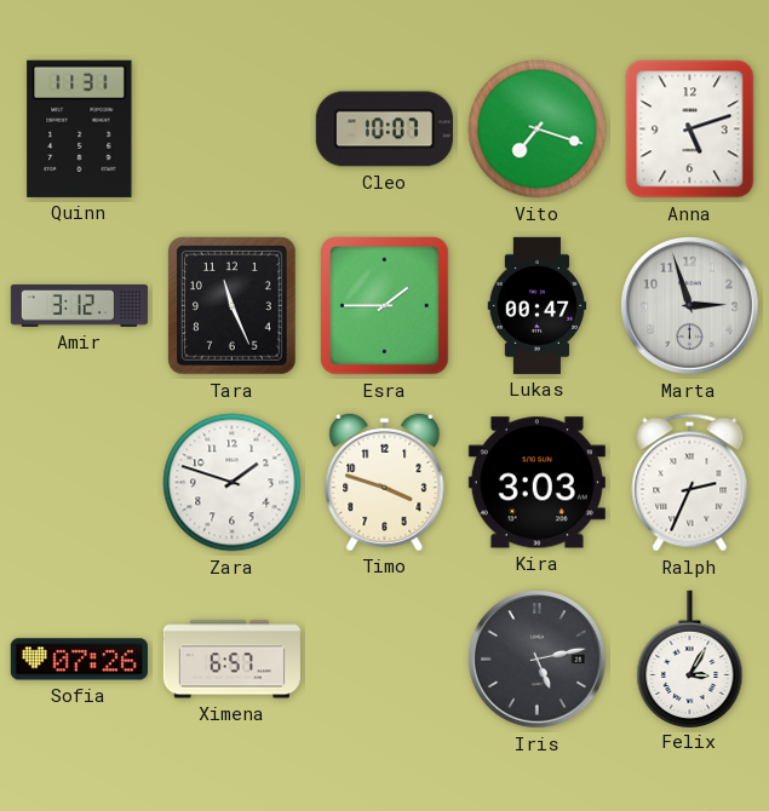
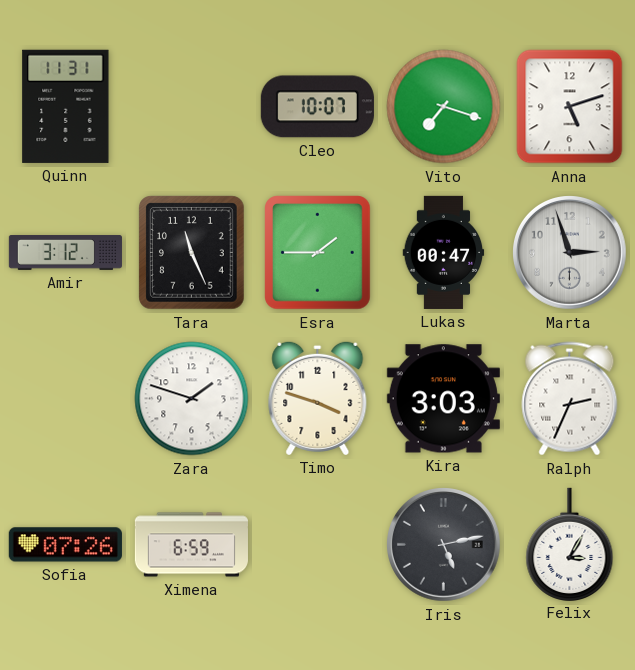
Ximena: 6:57 -> 6:59 (191, 545)
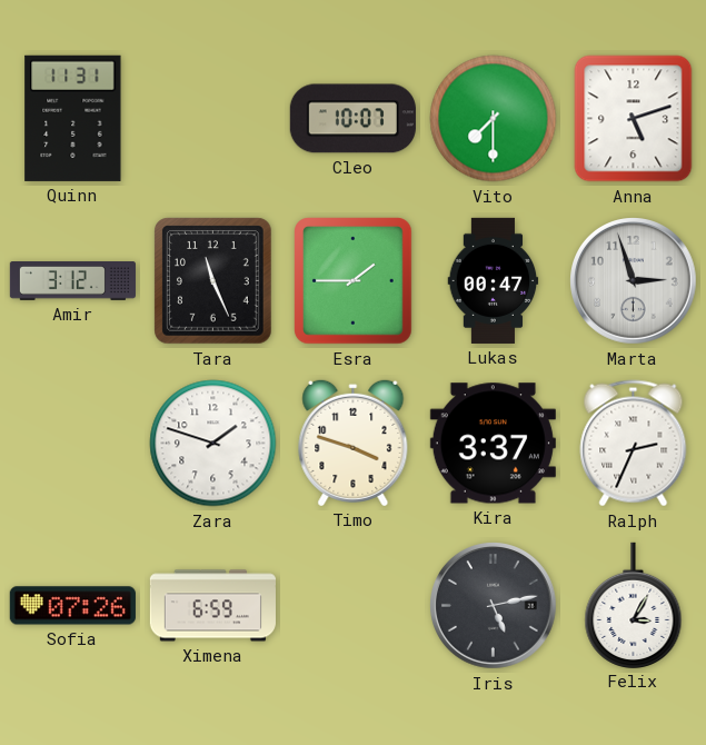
Vito: 7:18 -> 7:30 (494, 119)
Kira: 3:03 -> 3:37 (493, 444)
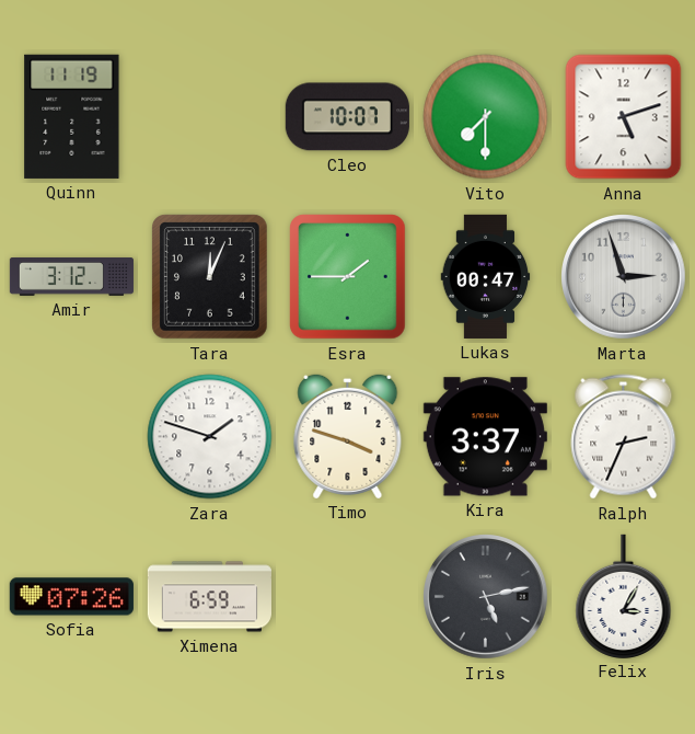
Quinn: 11:31 -> 11:19 (72, 116)
Tara: 11:26 -> 12:04 (210, 277)
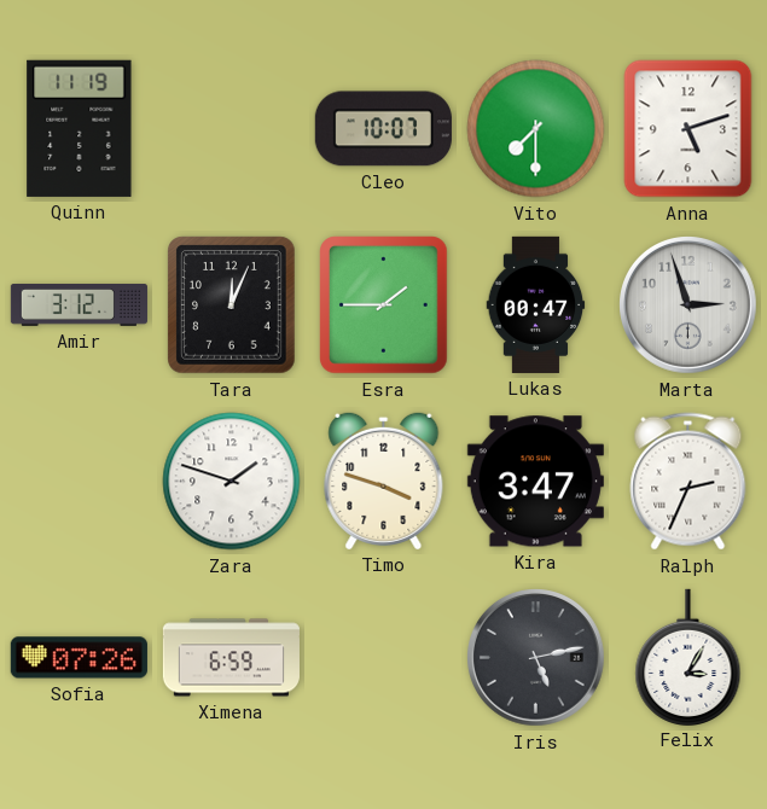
Kira: 3:37 -> 3:47 (535, 482)
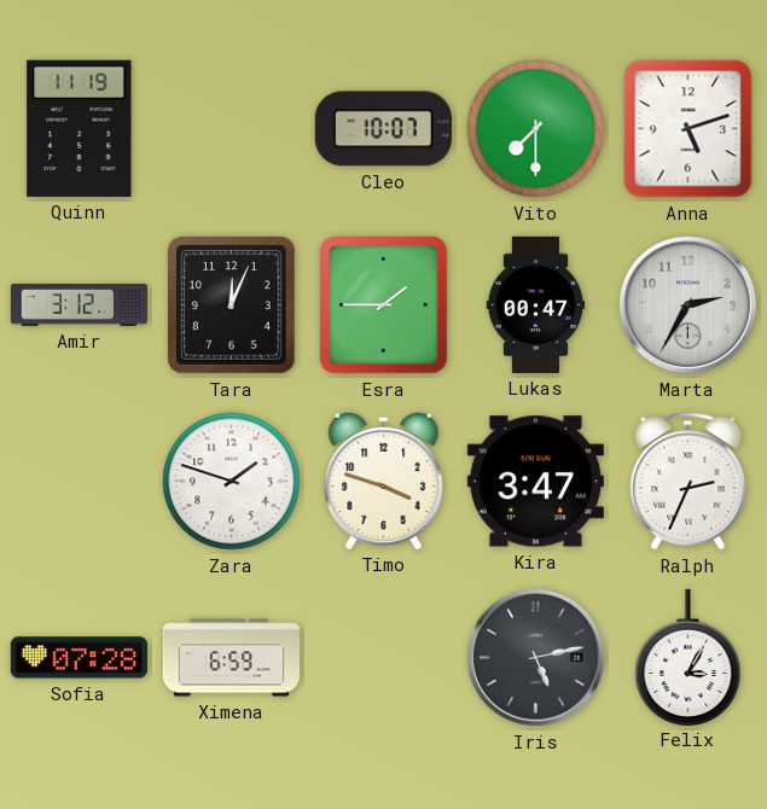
Marta: 2:57 -> 2:35 (688, 305)
Sofia: 07:26 -> 07:28 (79, 658)
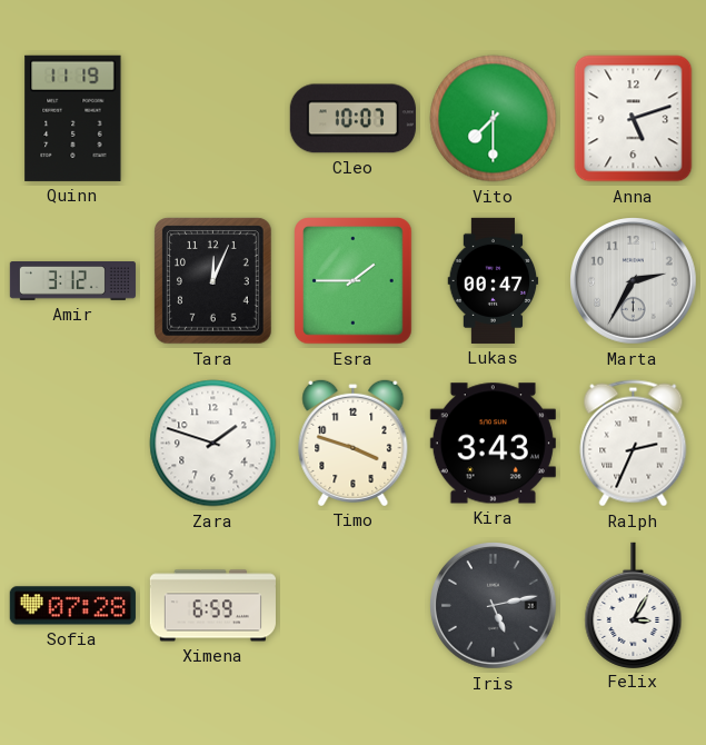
Kira: 3:47 -> 3:43 (493, 444)
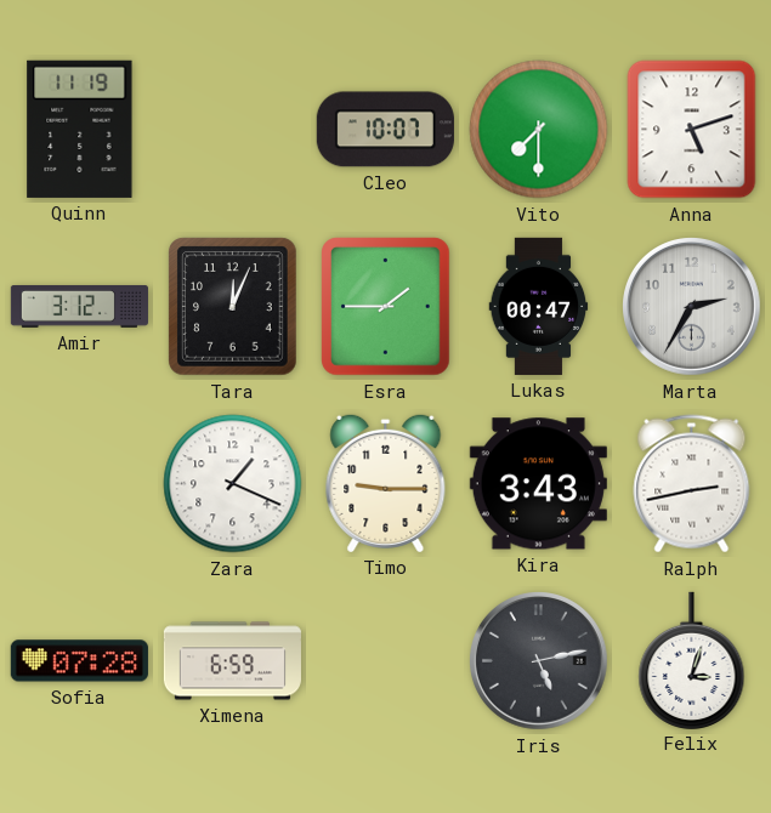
Zara: 1:48 -> 1:19 (233, 484)
Timo: 3:48 -> 9:15 (386, 483)
Ralph: 2:34 -> 2:43 (692, 484)
Felix: 3:05 -> 3:03 (692, 660)
